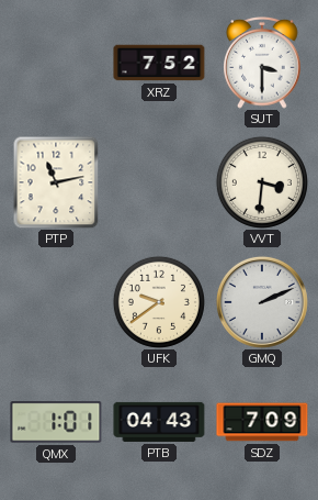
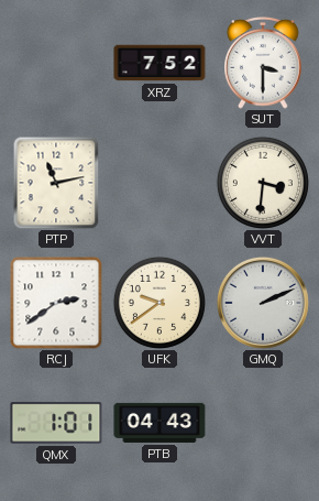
RCJ: none -> 2:39 (56, 303)
SDZ: 7:09 -> none (262, 422)
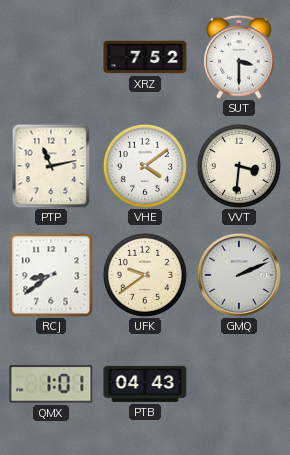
VHE: none -> 4:09 (145, 166)
RCJ: 2:39 -> 8:39 (51, 275)
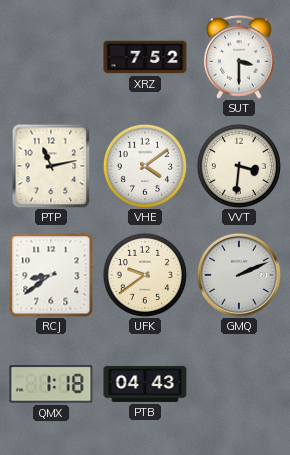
QMX: 1:01 -> 1:18 (51, 384)
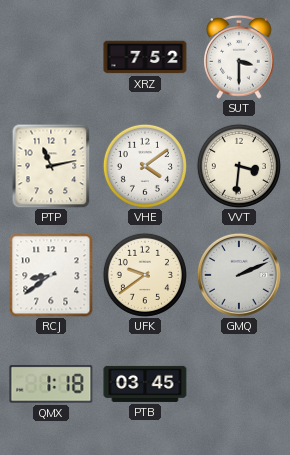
PTB: 04:43 -> 03:45 (145, 384)
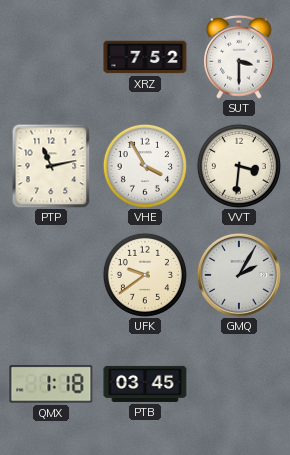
VHE: 4:09 -> 3:55 (145, 166)
RCJ: 8:39 -> none (51, 275)
GMQ: 2:11 -> 2:05 (239, 275)
